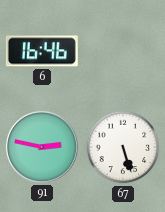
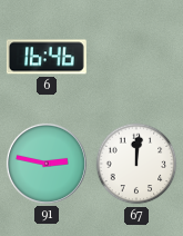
67: 5:27 -> 12:01 (136, 164)
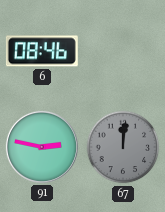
6: 16:46 -> 08:46 (42, 51)
67 dial: white -> grey (123, 147)
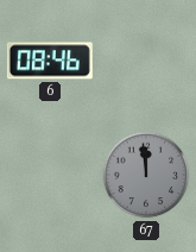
91: 2:47 -> none (42, 147)
67: 12:01 -> 11:59 (146, 175)
